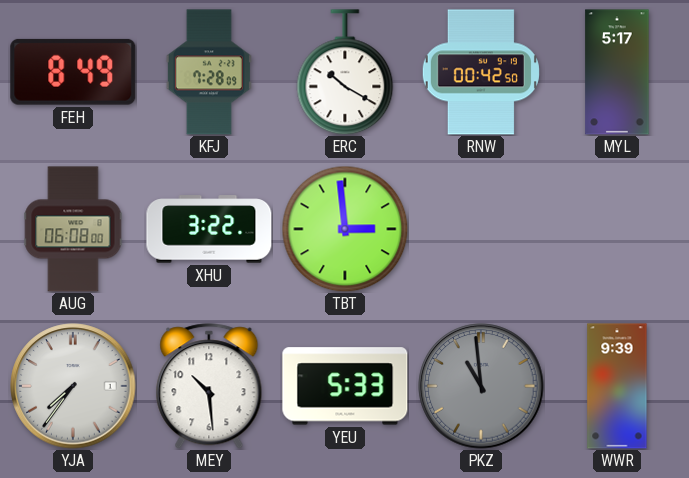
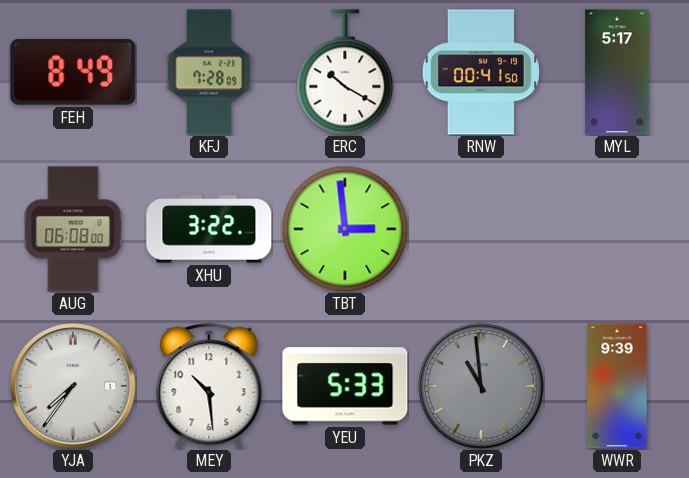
RNW: 00:42 -> 00:41 (481, 72)
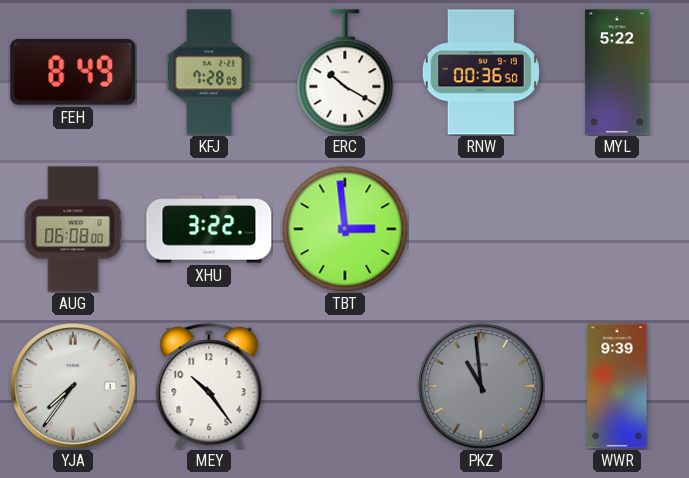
RNW: 00:41 -> 00:36 (481, 72)
MYL: 5:17 -> 5:22 (617, 72)
MEY: 10:29 -> 10:24 (209, 386)
YEU: 5:33 -> none (345, 386)
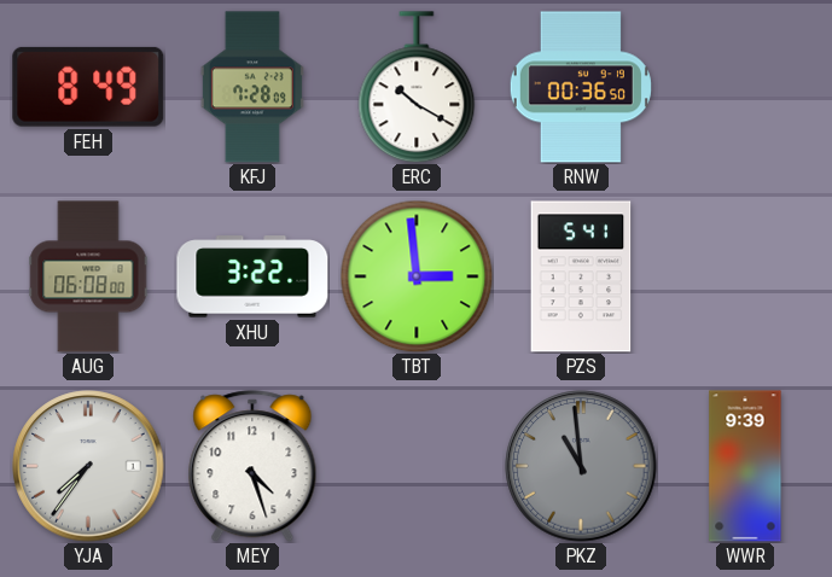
MYL: 5:22 -> none (617, 72)
PZS: none -> 5:41 (581, 276)
MEY: 10:24 -> 4:27 (252, 466)
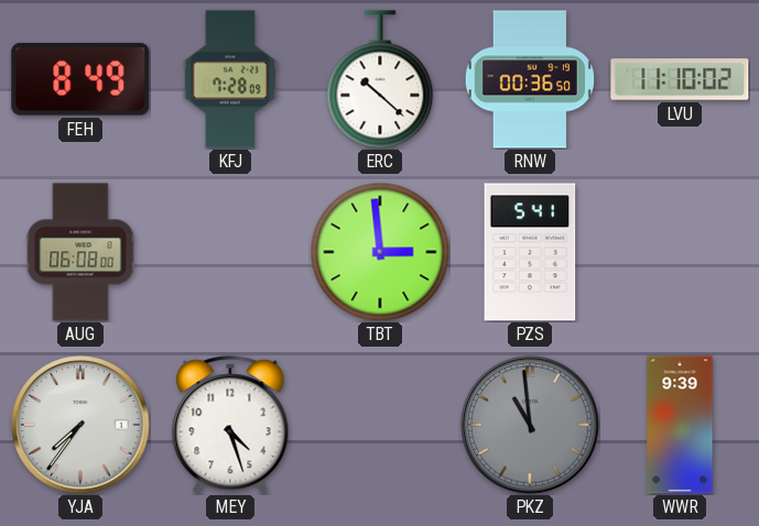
ERC: 10:20 -> 10:22 (380, 79)
LVU: none -> 11:10 (680, 79)
XHU: 3:22 -> none (252, 276)
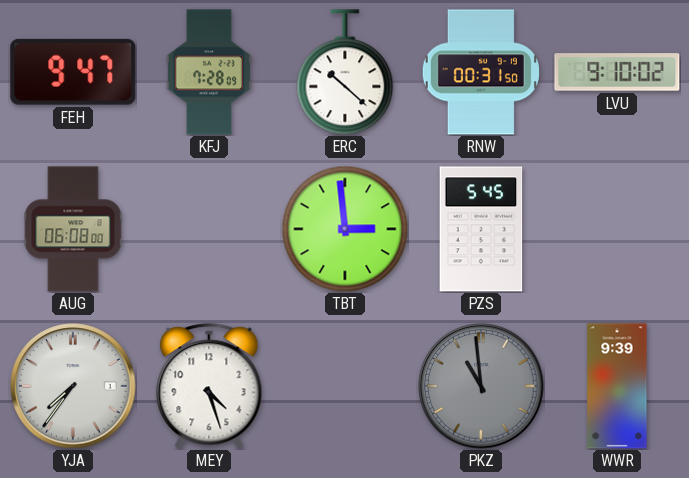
FEH: 8:49 -> 9:47 (73, 72)
RNW: 00:36 -> 00:31 (481, 72)
LVU: 11:10 -> 9:10 (617, 72)
PZS: 5:41 -> 5:45 (481, 229)
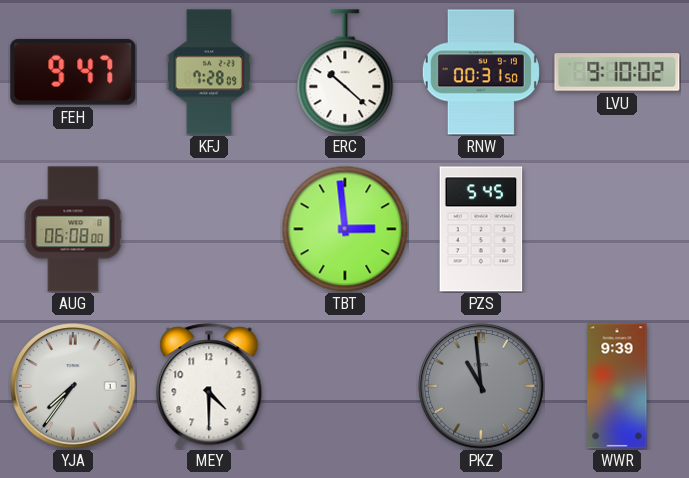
MEY: 4:27 -> 4:30 (209, 386)
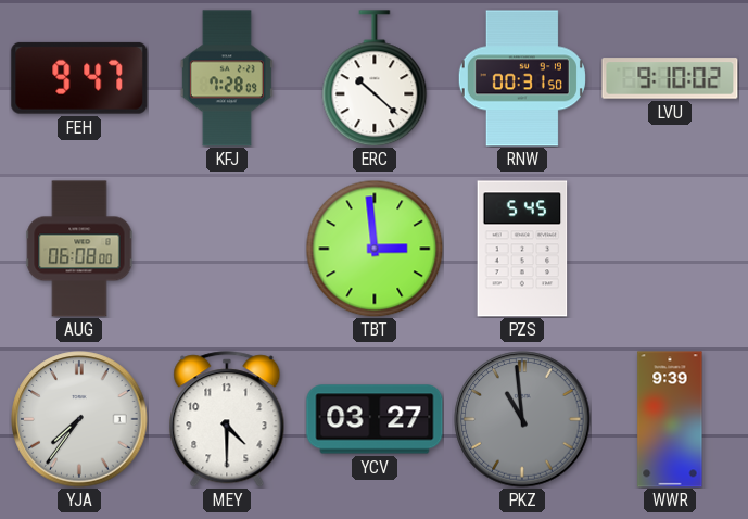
YCV: none -> 03:27 (375, 419)
